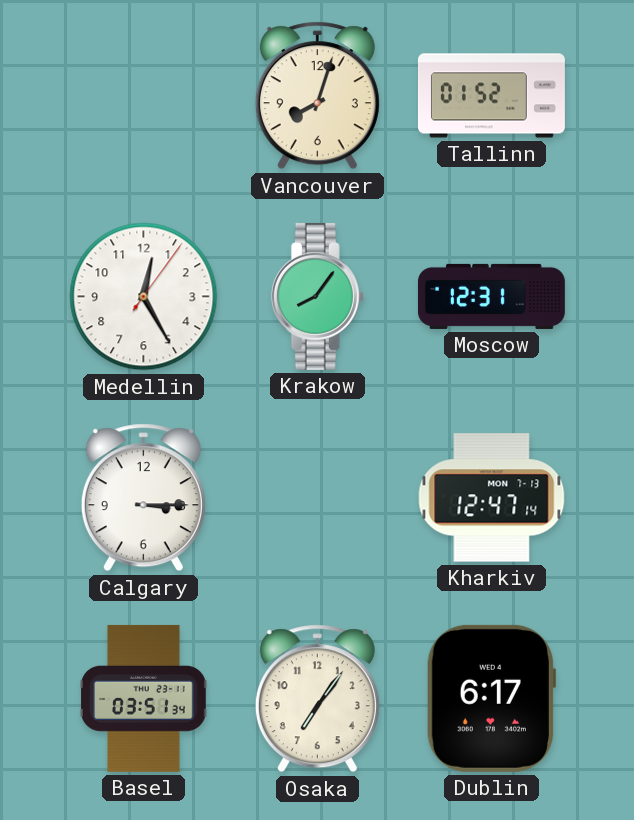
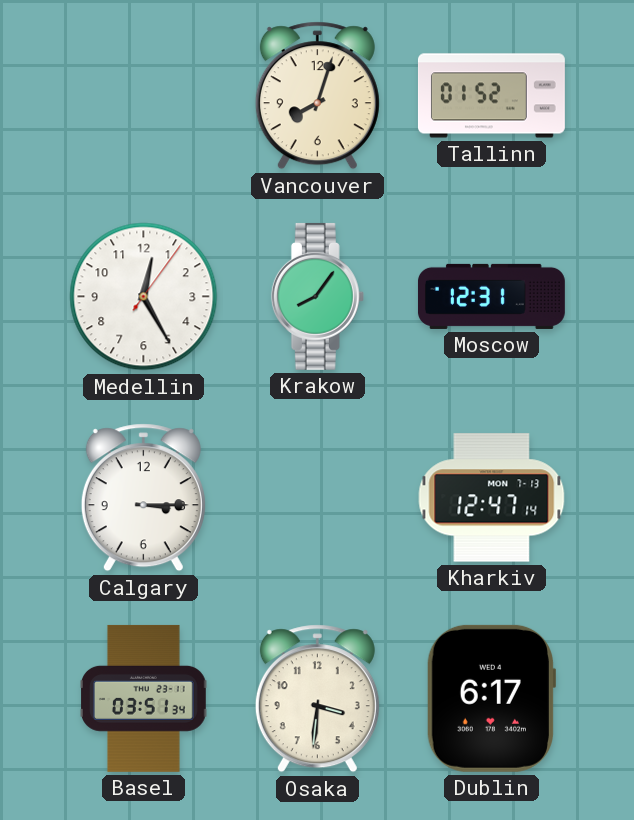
Osaka: 7:06 -> 3:31 (317, 699)
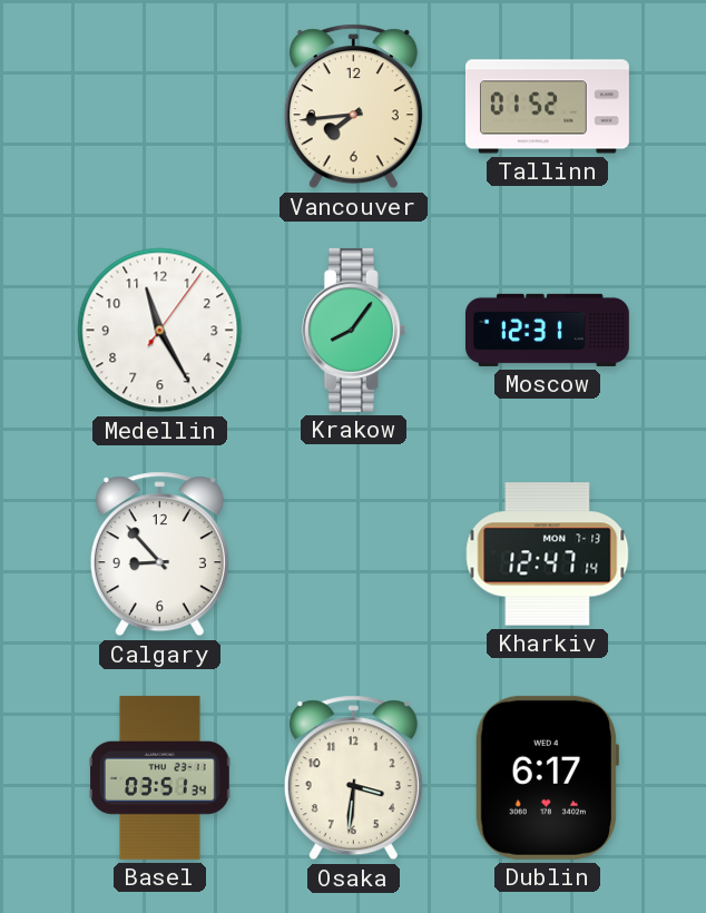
Vancouver: 8:03 -> 7:44 (353, 107)
Medellin: 12:25 -> 11:25 (160, 331)
Calgary: 3:15 -> 8:53 (159, 554)
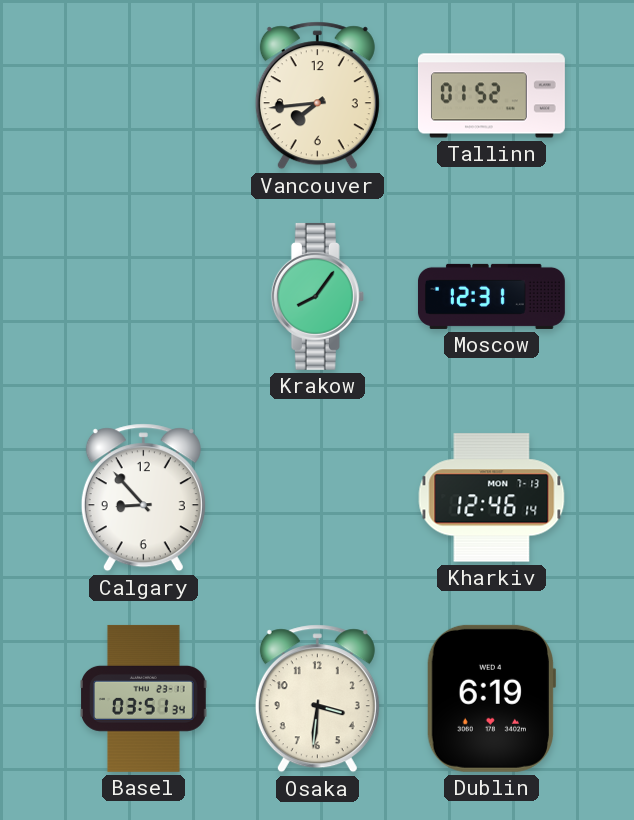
Medellin: 11:25 -> none (160, 331)
Kharkiv: 12:47 -> 12:46 (492, 498)
Dublin: 6:17 -> 6:19 (490, 698)
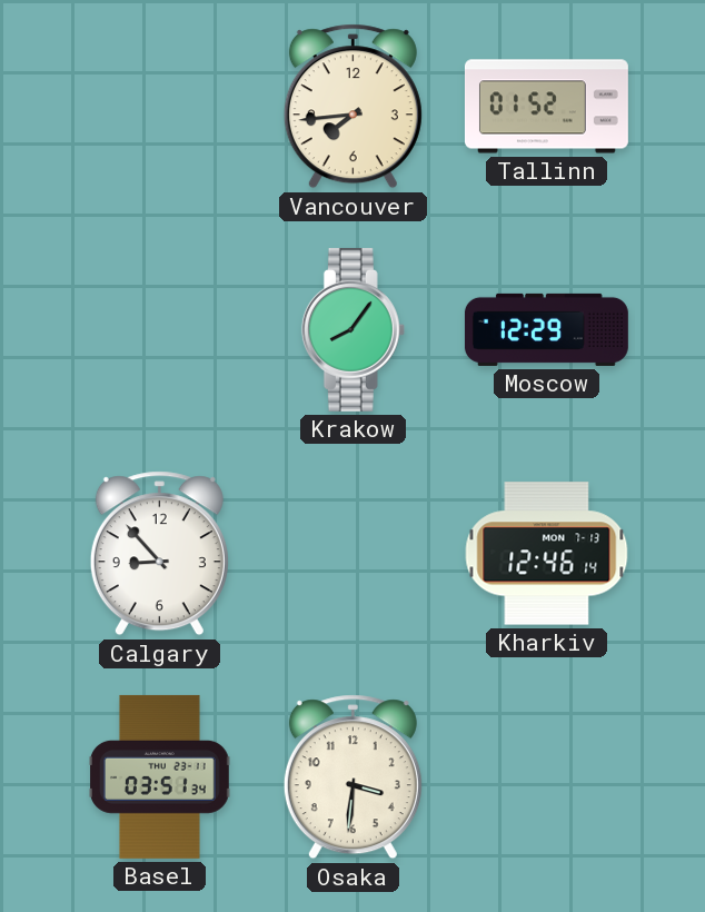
Moscow: 12:31 -> 12:29 (546, 329)
Dublin: 6:19 -> none (490, 698)
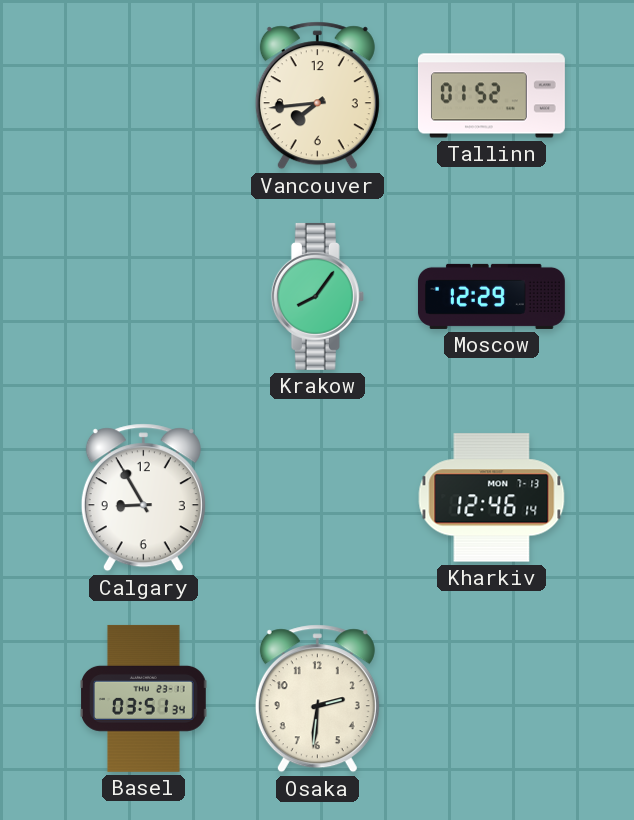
Calgary: 8:53 -> 8:55 (143, 498)
Osaka: 3:31 -> 2:31 (317, 699)
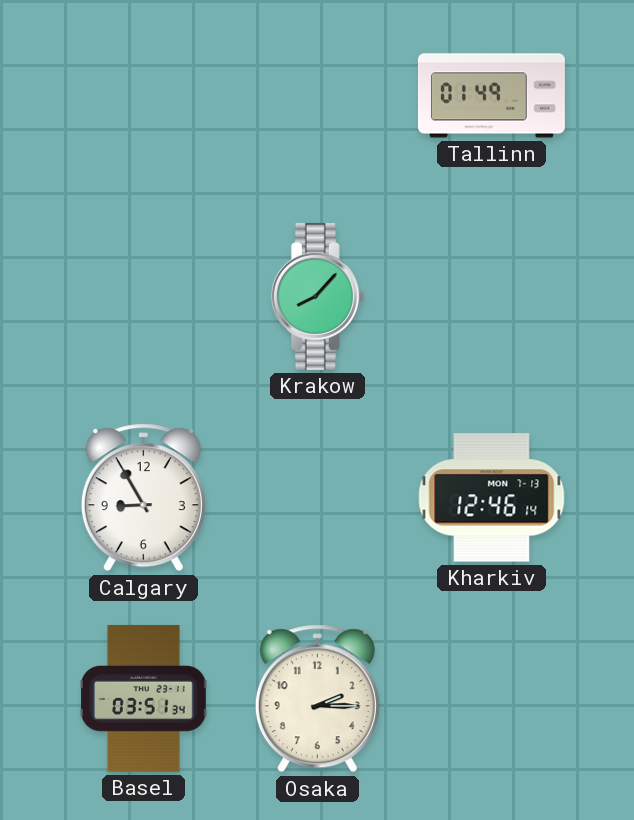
Vancouver: 7:44 -> none (317, 96)
Tallinn: 01:52 -> 01:49 (491, 96)
Krakow: 8:06 -> 8:07 (317, 296)
Moscow: 12:29 -> none (491, 296)
Osaka: 2:31 -> 2:15 (317, 699)
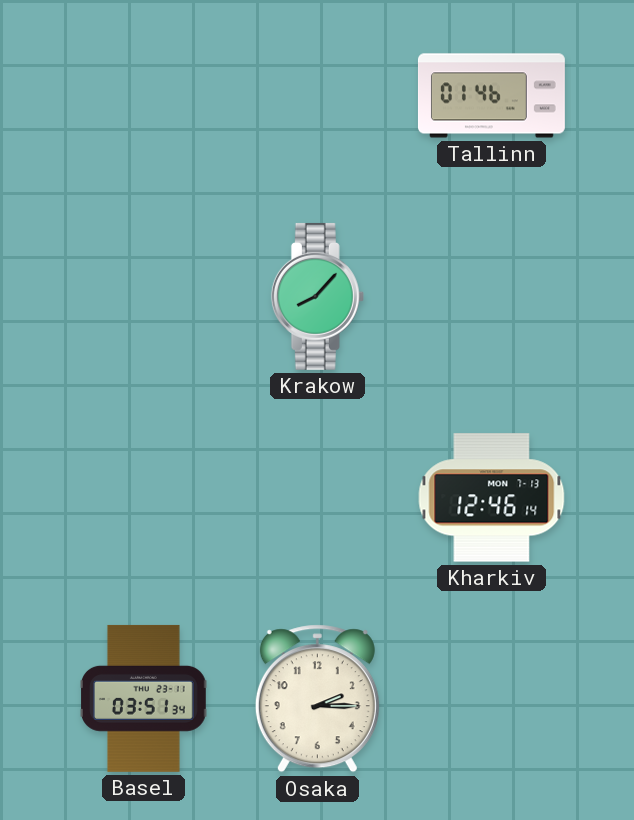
Tallinn: 01:49 -> 01:46 (491, 96)
Calgary: 8:55 -> none (143, 498)
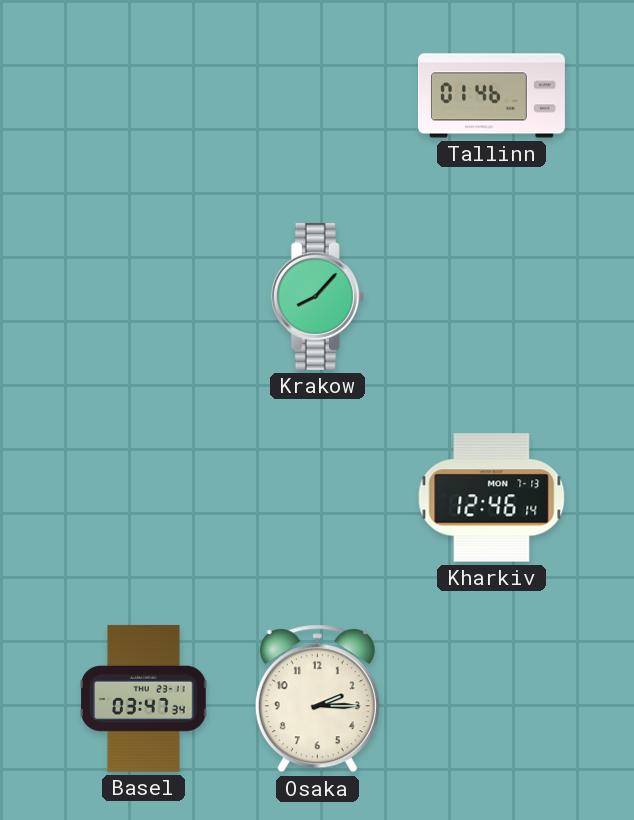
Basel: 03:51 -> 03:47 (144, 698)
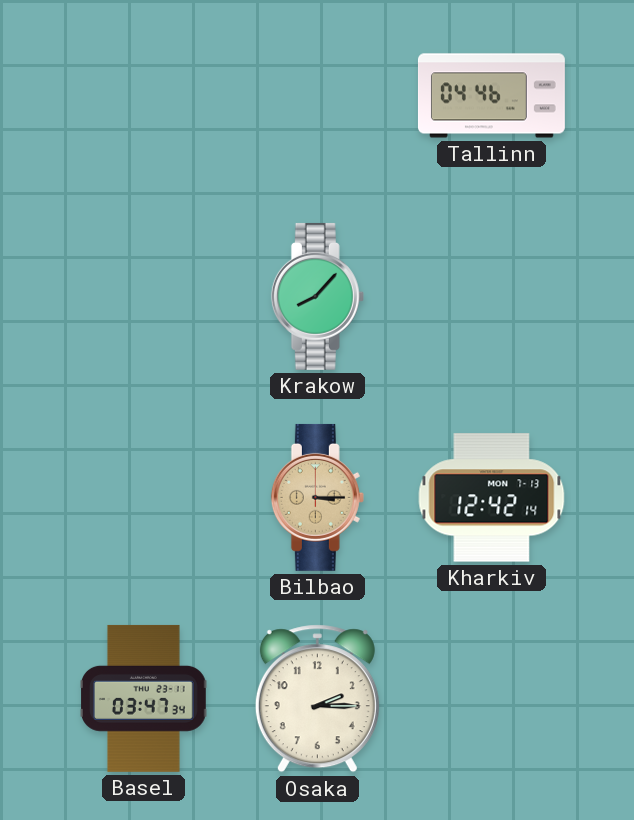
Tallinn: 01:46 -> 04:46 (491, 96)
Bilbao: none -> 3:15 (317, 497)
Kharkiv: 12:46 -> 12:42 (492, 498)
